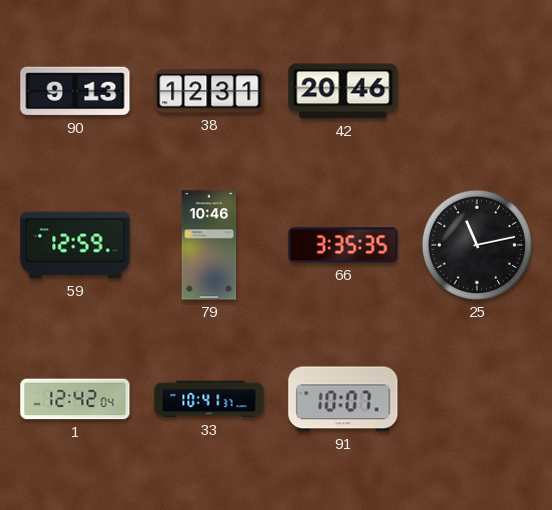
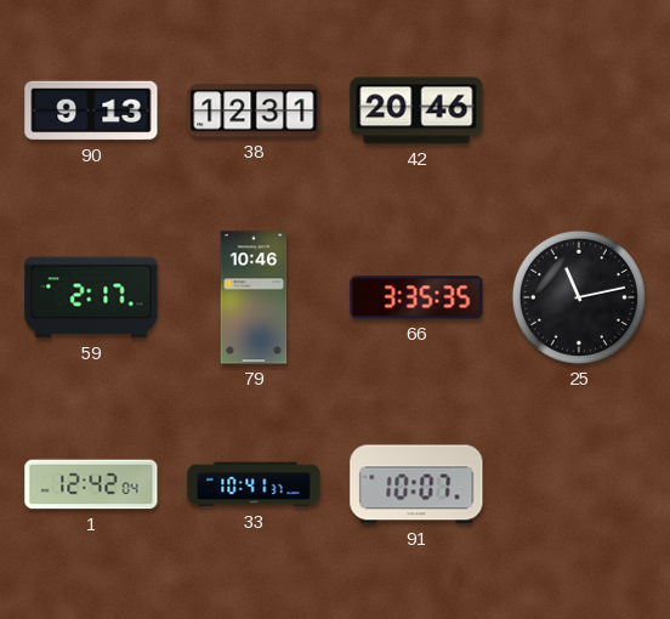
59: 12:59 -> 2:17 (91, 297)
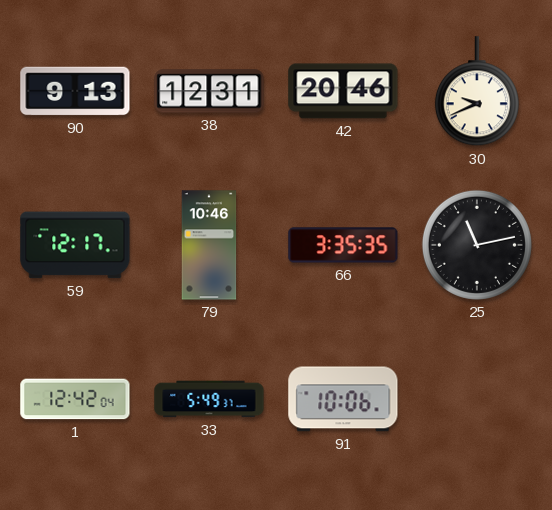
30: none -> 9:41 (477, 92)
59: 2:17 -> 12:17 (75, 245)
33: 10:41 -> 5:49 (209, 399)
91: 10:07 -> 10:06 (343, 399)
